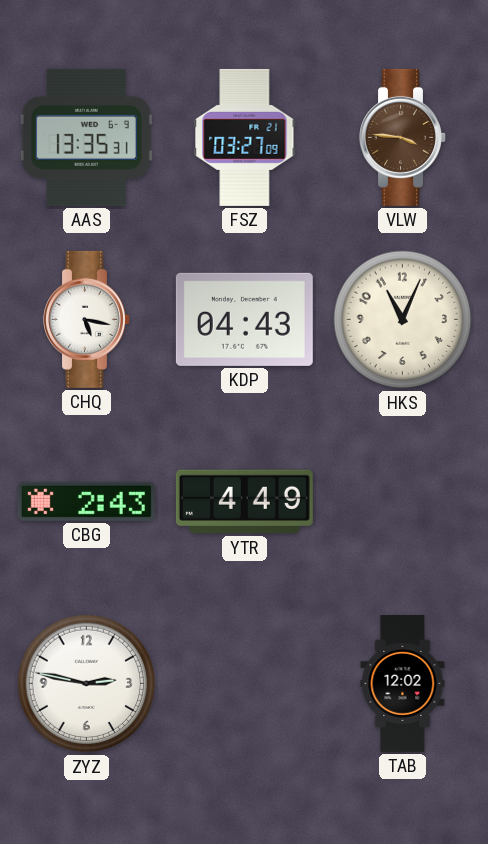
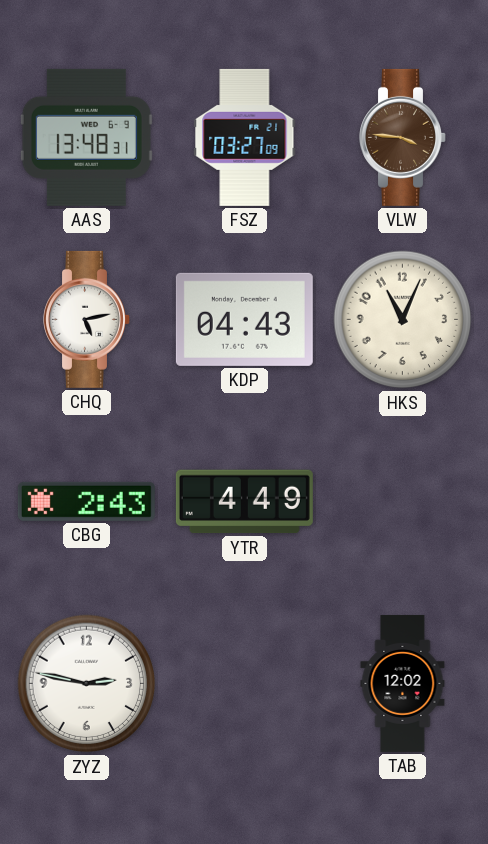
AAS: 13:35 -> 13:48 (86, 137)
CHQ: 5:17 -> 5:13 (87, 319)
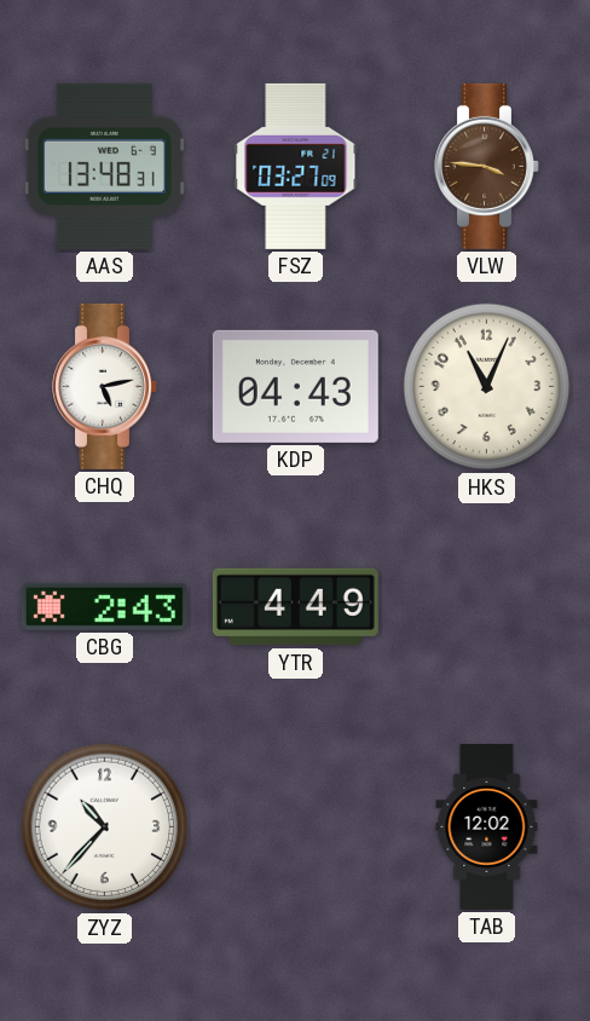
ZYZ: 2:47 -> 10:37 (105, 827)
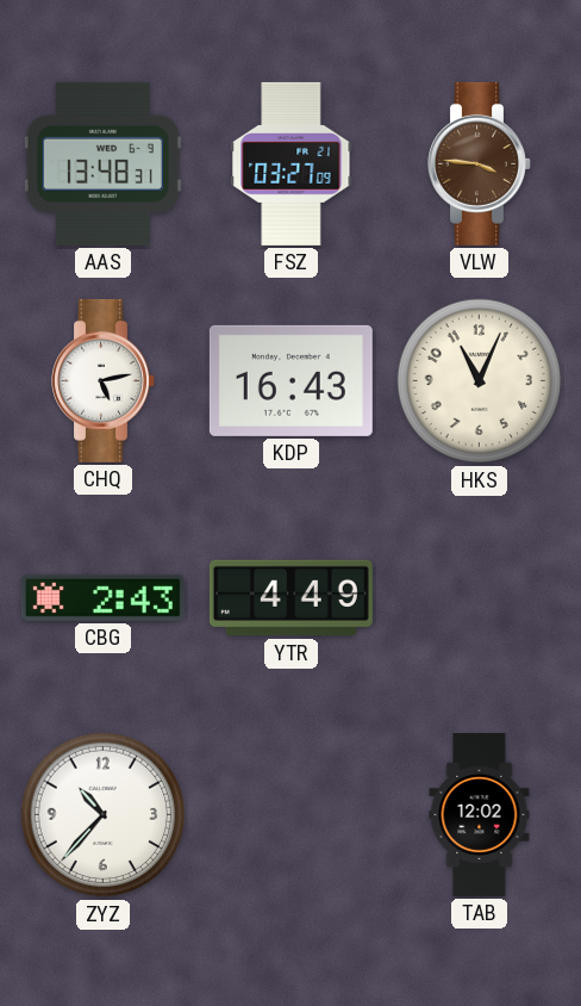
KDP: 04:43 -> 16:43 (290, 380)
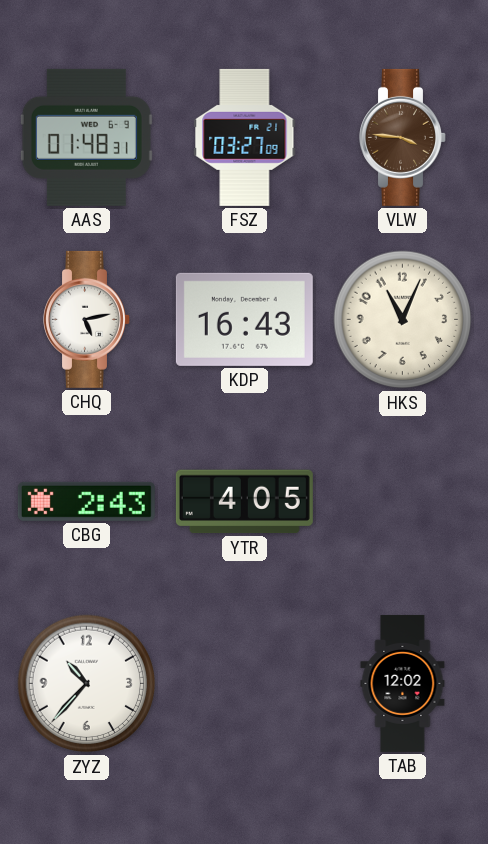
AAS: 13:48 -> 01:48 (86, 137)
YTR: 4:49 -> 4:05 (244, 502)
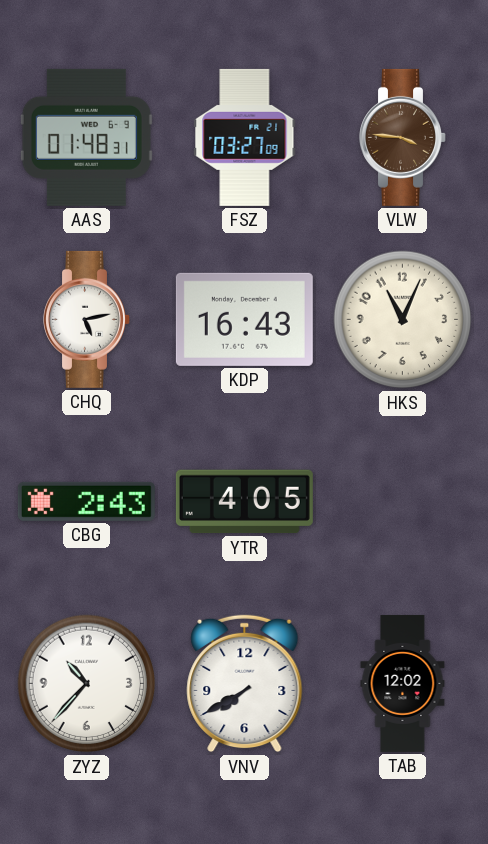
VNV: none -> 7:40 (245, 684)
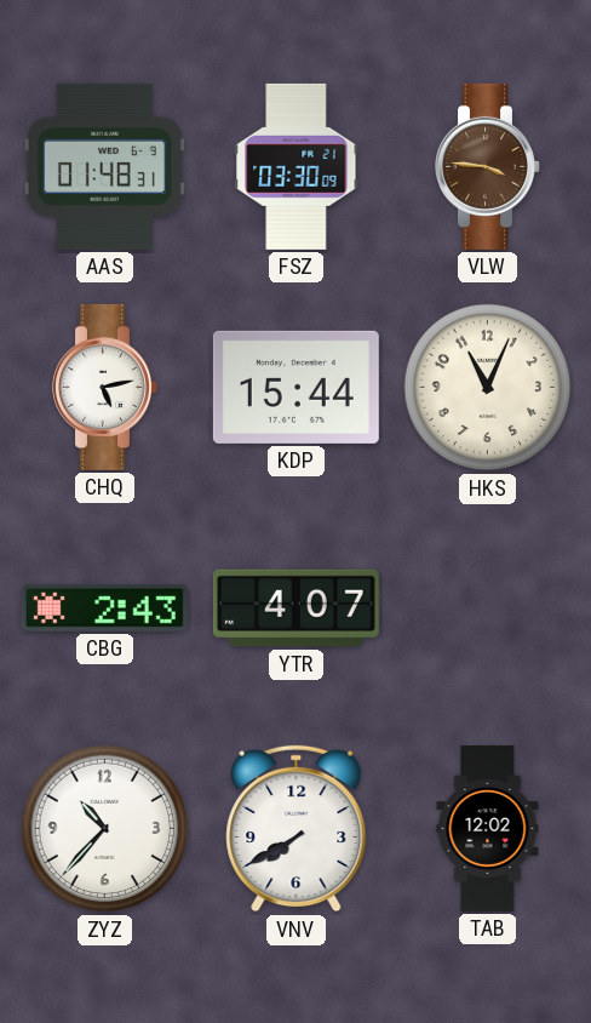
FSZ: 03:27 -> 03:30 (297, 166)
KDP: 16:43 -> 15:44 (295, 387)
YTR: 4:05 -> 4:07 (295, 608)
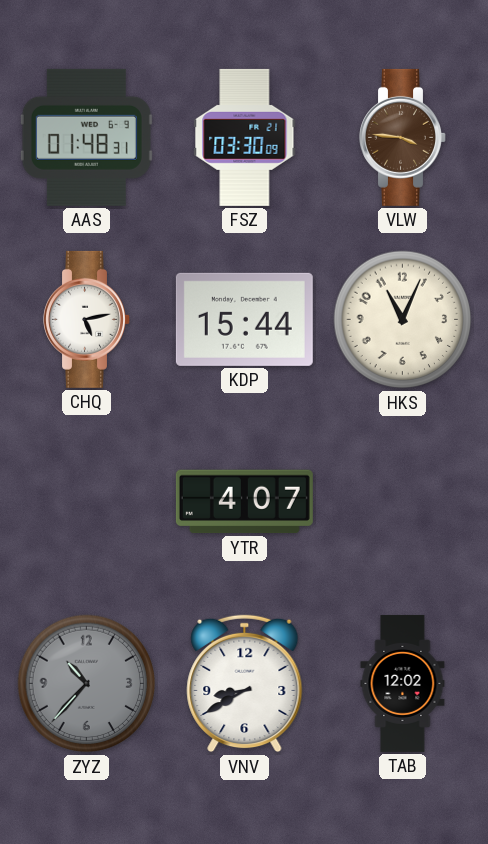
CBG: 2:43 -> none (104, 607)
ZYZ dial: white -> grey (87, 684)
VNV: 7:40 -> 8:40 (245, 684)
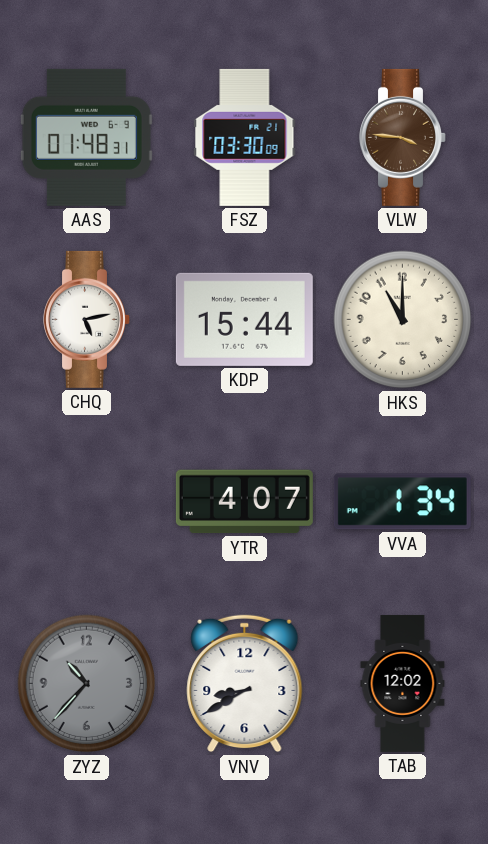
HKS: 11:04 -> 11:00 (403, 320)
VVA: none -> 1:34 (402, 502)
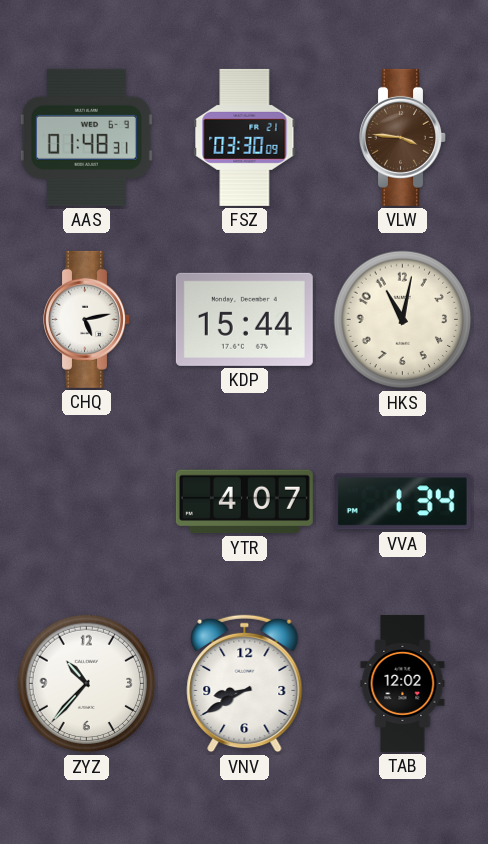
HKS: 11:00 -> 11:02 (403, 320)
ZYZ dial: grey -> white (87, 684)
